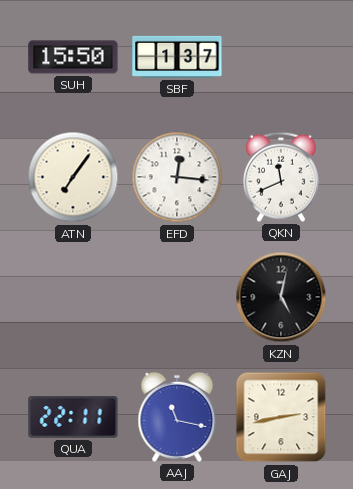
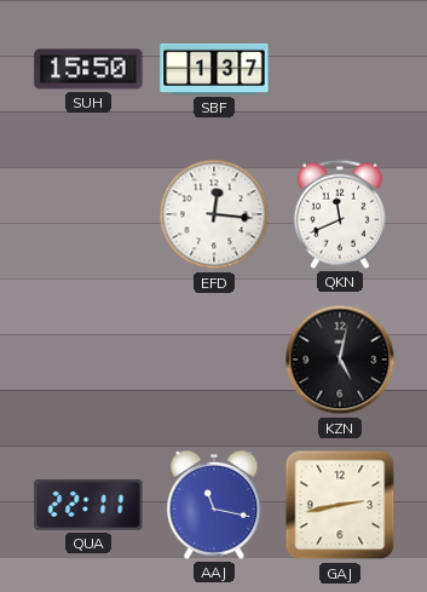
ATN: 7:06 -> none (73, 177)
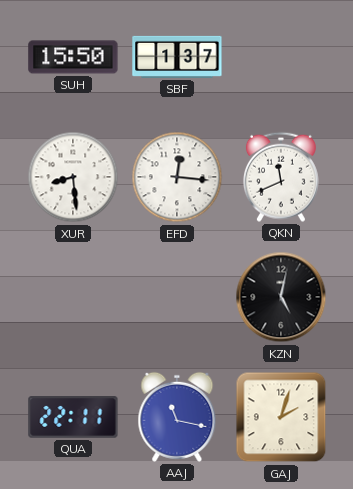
XUR: none -> 8:29 (73, 177)
GAJ: 2:43 -> 2:03 (281, 417)
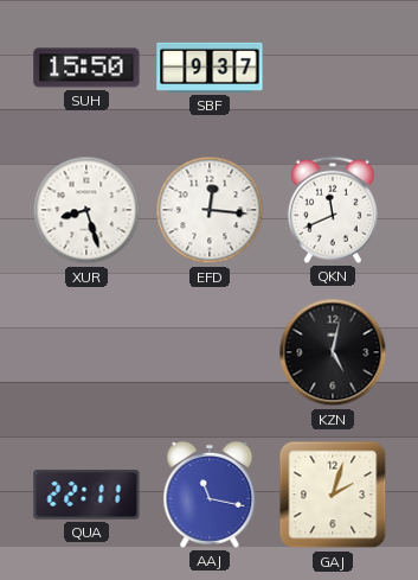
SBF: 1:37 -> 9:37 (210, 68)
XUR: 8:29 -> 8:27 (86, 210)
